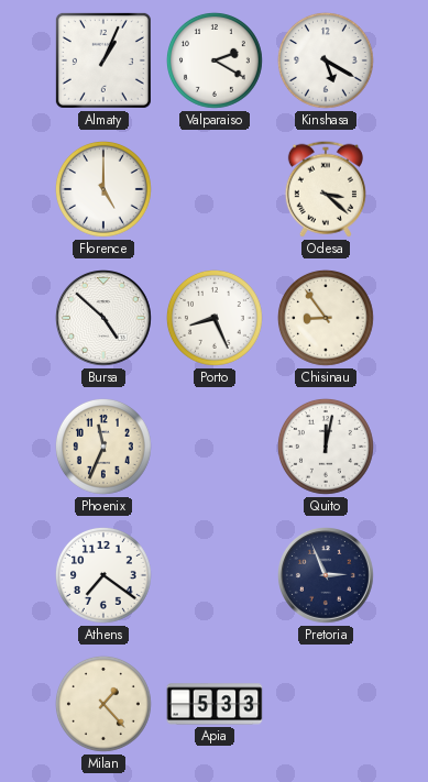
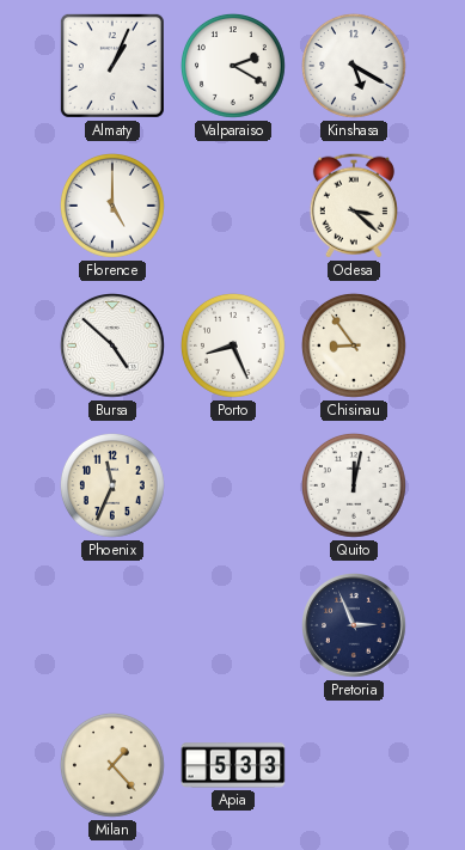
Athens: 7:21 -> none (103, 575)
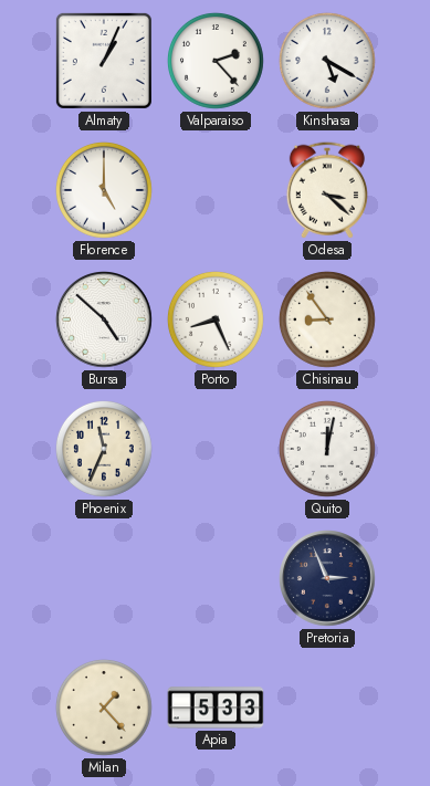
Valparaiso: 2:20 -> 2:23 (216, 61)
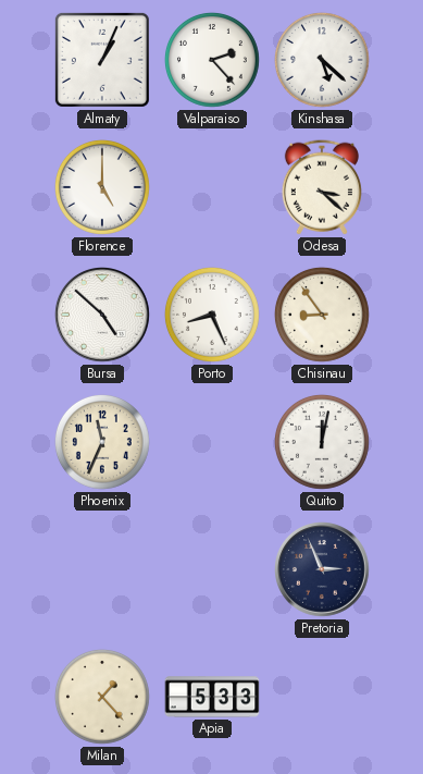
Kinshasa: 5:20 -> 5:22 (322, 60)
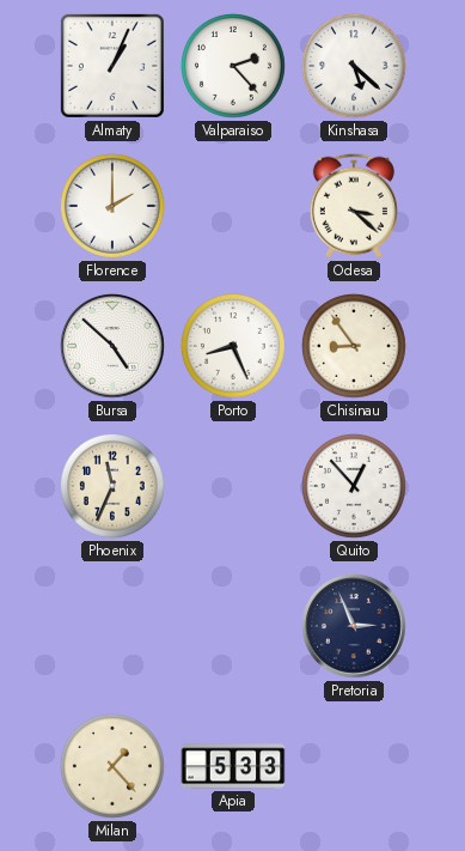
Florence: 5:00 -> 2:00 (112, 206)
Quito: 12:02 -> 12:53 (354, 486)
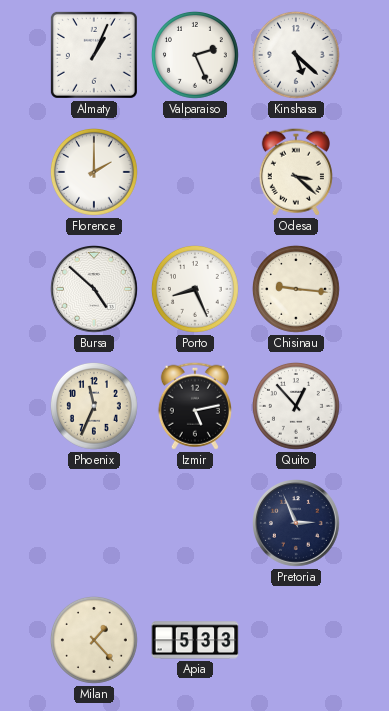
Valparaiso: 2:23 -> 2:26 (195, 55)
Chisinau: 8:54 -> 9:16 (296, 289)
Izmir: none -> 5:13 (195, 406)
